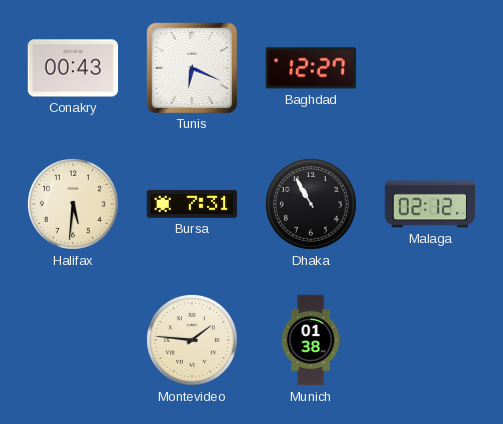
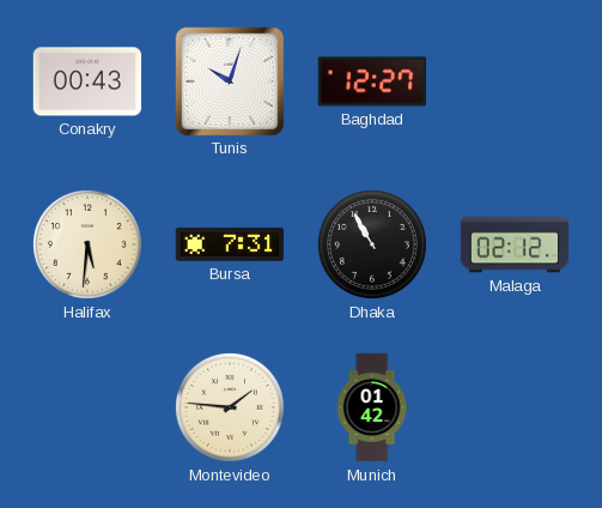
Tunis: 6:19 -> 10:03 (229, 80)
Munich: 01:38 -> 01:42 (372, 407)
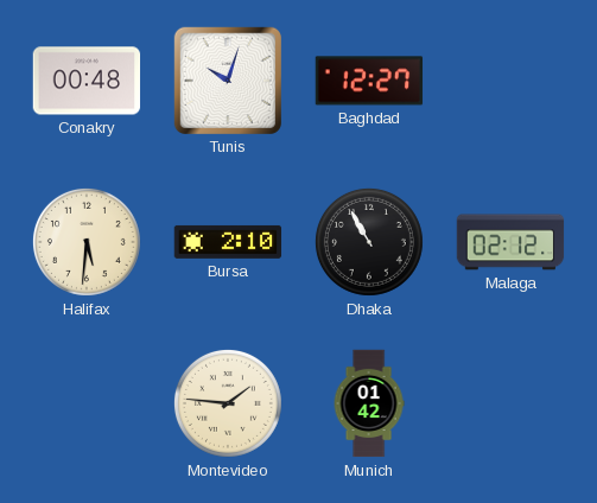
Conakry: 00:43 -> 00:48 (87, 81)
Bursa: 7:31 -> 2:10 (228, 242)
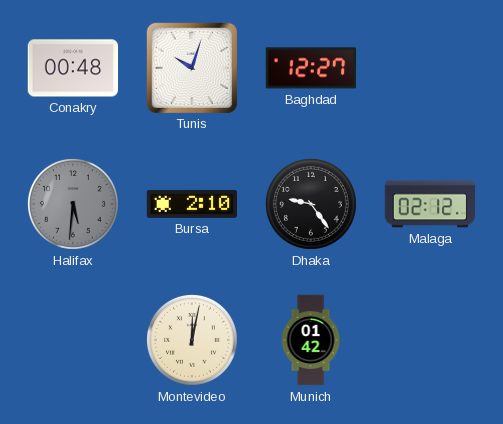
Halifax dial: cream -> grey (73, 204)
Dhaka: 10:55 -> 9:24 (311, 204)
Montevideo: 1:46 -> 12:02 (192, 340)
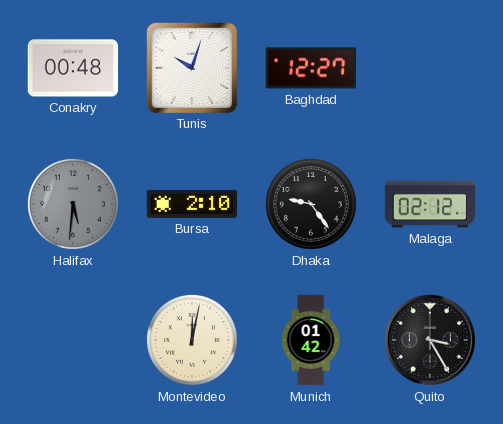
Quito: none -> 3:25 (430, 340)
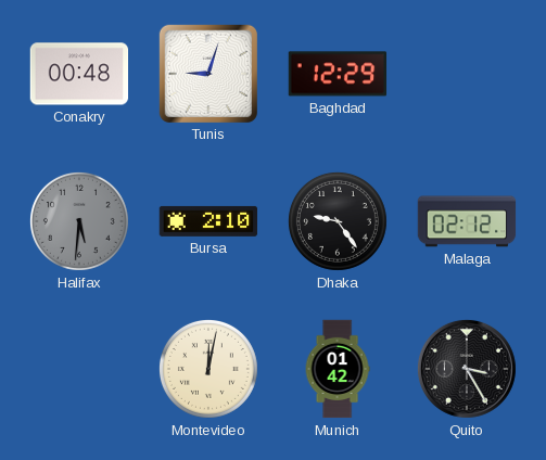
Tunis: 10:03 -> 9:03 (207, 73)
Baghdad: 12:27 -> 12:29 (338, 74)
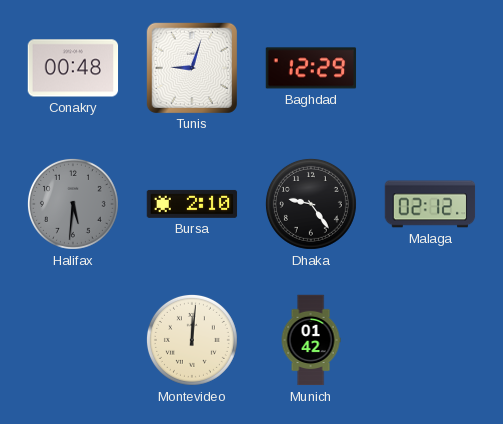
Montevideo: 12:02 -> 12:01 (192, 340)
Quito: 3:25 -> none (467, 369)
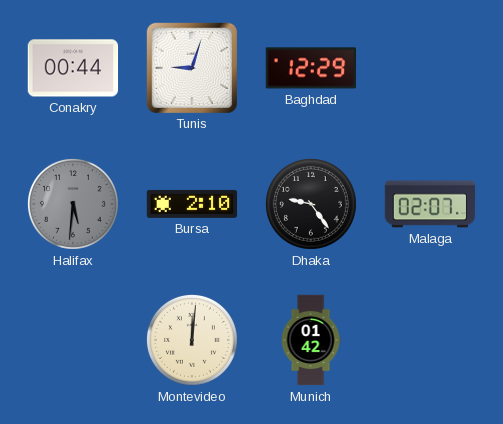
Conakry: 00:48 -> 00:44 (73, 68)
Malaga: 02:12 -> 02:07 (430, 204)
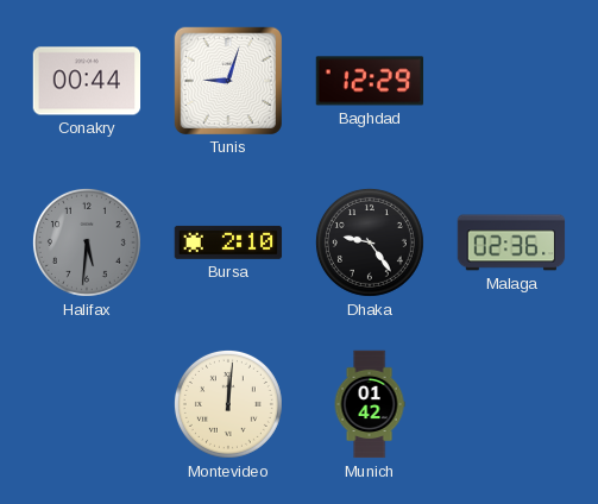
Malaga: 02:07 -> 02:36 (511, 242)
